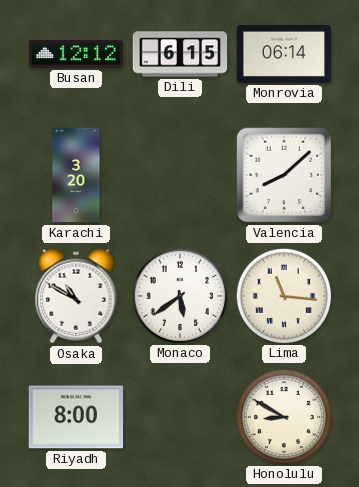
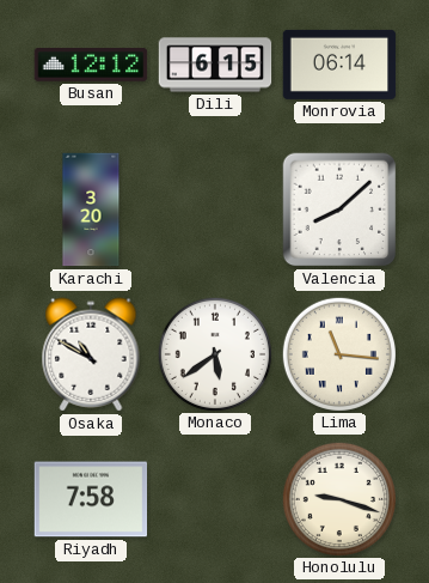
Riyadh: 8:00 -> 7:58 (91, 499)
Honolulu: 8:50 -> 9:18 (338, 498)
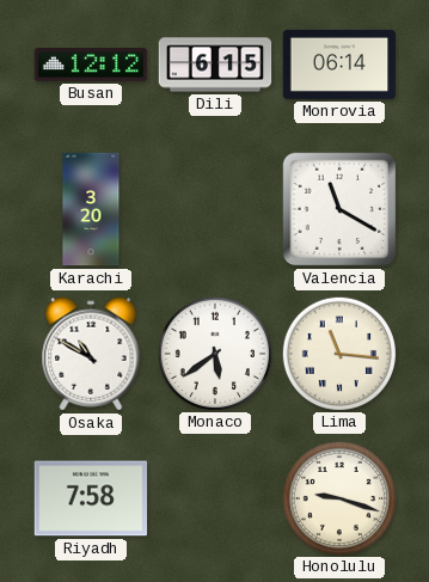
Valencia: 8:08 -> 11:20 (339, 209)
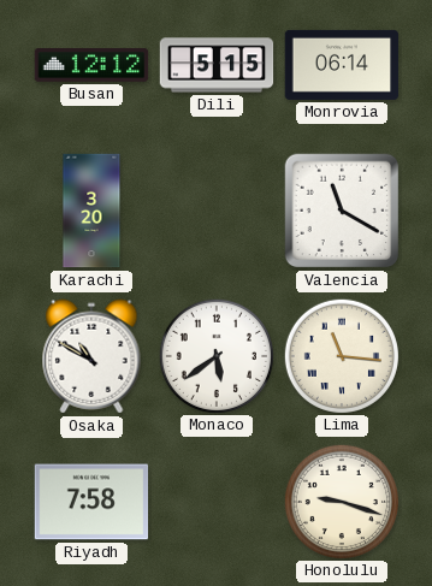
Dili: 6:15 -> 5:15 (217, 65)
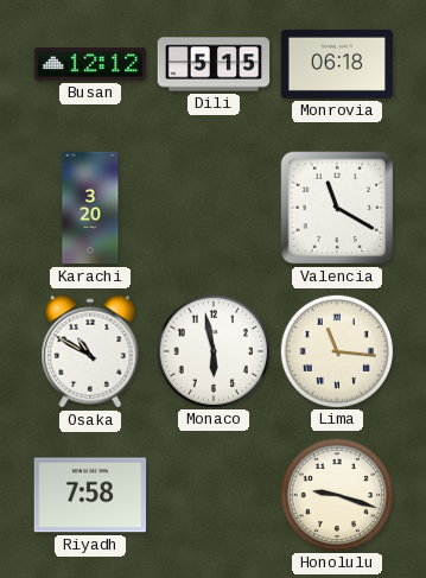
Monrovia: 06:14 -> 06:18 (337, 64)
Monaco: 5:39 -> 5:58 (212, 350)
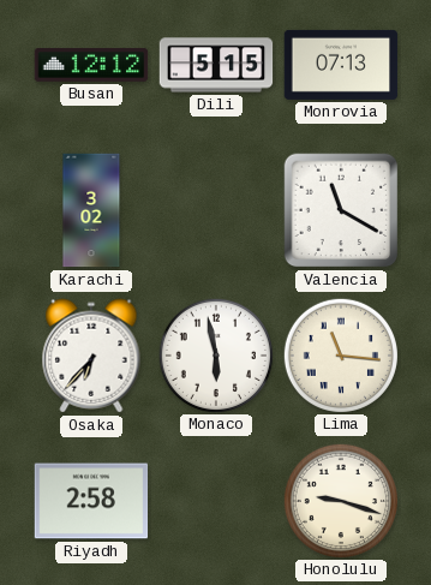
Monrovia: 06:18 -> 07:13 (341, 65)
Karachi: 3:20 -> 3:02 (91, 210)
Osaka: 10:50 -> 6:37 (91, 356)
Riyadh: 7:58 -> 2:58 (91, 501)
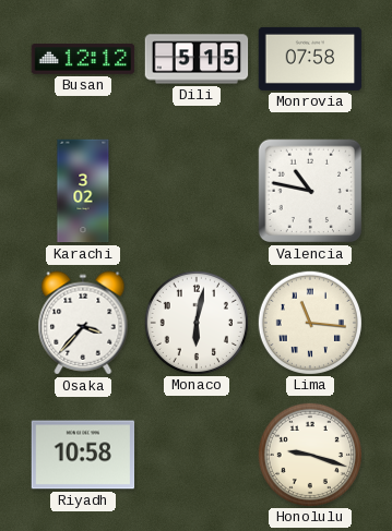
Monrovia: 07:13 -> 07:58 (310, 59)
Valencia: 11:20 -> 10:47 (310, 191)
Osaka: 6:37 -> 3:37 (83, 323)
Monaco: 5:58 -> 6:02 (195, 322)
Riyadh: 2:58 -> 10:58 (83, 455)
